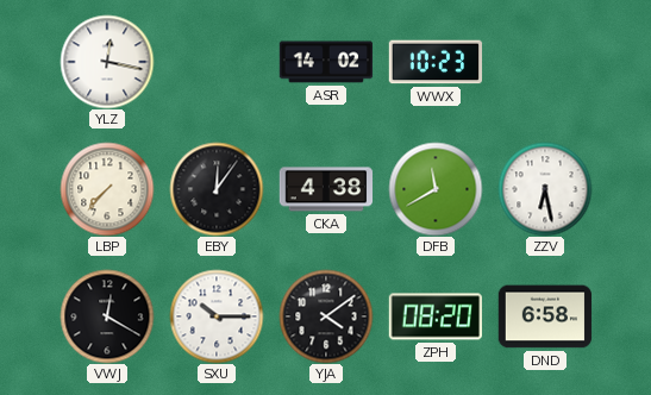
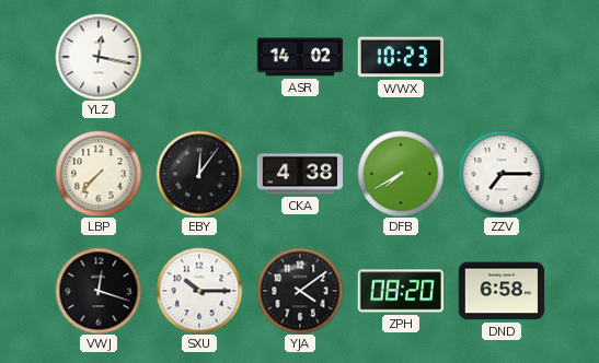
DFB: 11:40 -> 7:40 (401, 174)
ZZV: 6:28 -> 7:15 (502, 174)
VWJ: 12:20 -> 12:18 (99, 291)
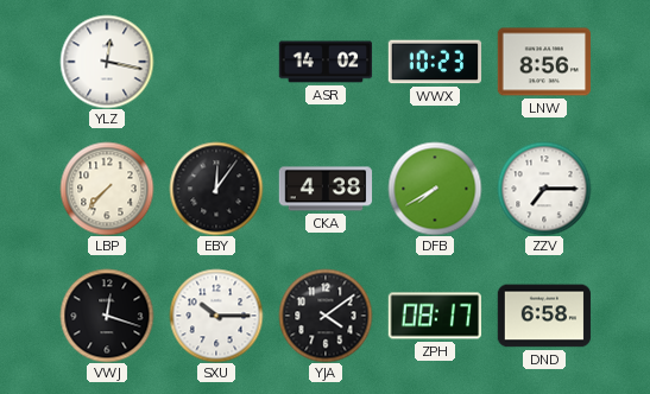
LNW: none -> 8:56 (544, 62)
ZPH: 08:20 -> 08:17 (434, 316)
